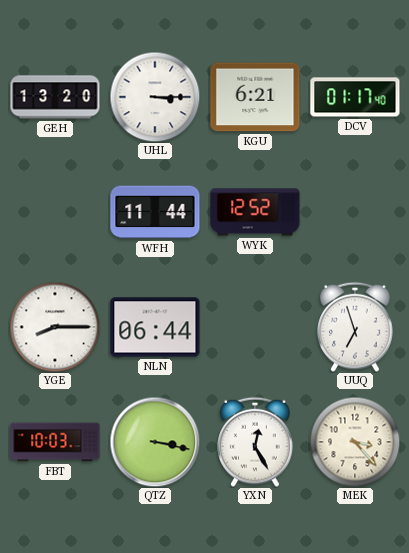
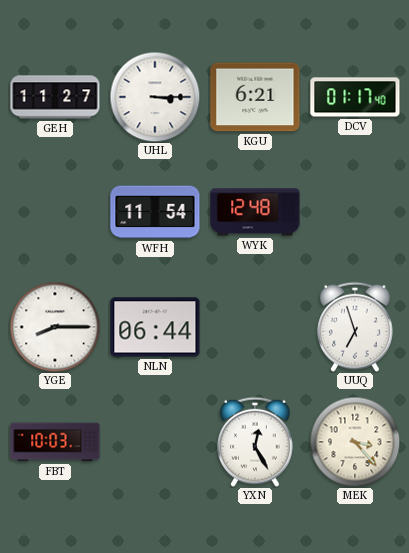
GEH: 13:20 -> 11:27 (55, 97)
WFH: 11:44 -> 11:54 (155, 212)
WYK: 12:52 -> 12:48 (255, 212)
QTZ: 3:17 -> none (155, 442)
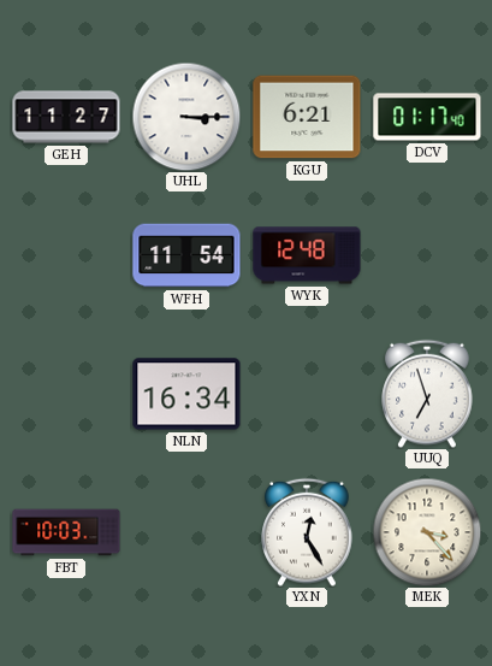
YGE: 8:15 -> none (55, 327)
NLN: 06:44 -> 16:34 (186, 394)
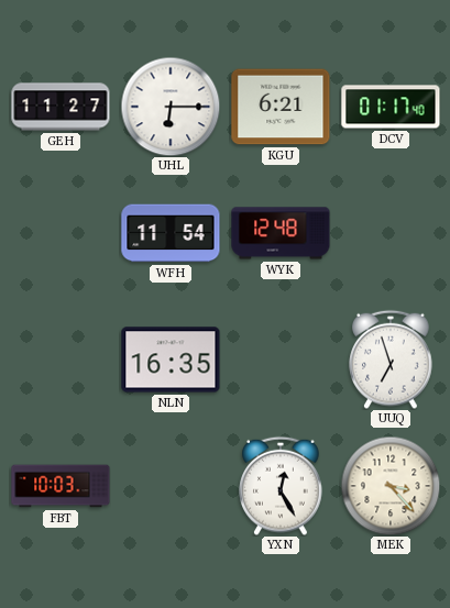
UHL: 3:15 -> 6:15 (171, 107)
NLN: 16:34 -> 16:35 (171, 360)
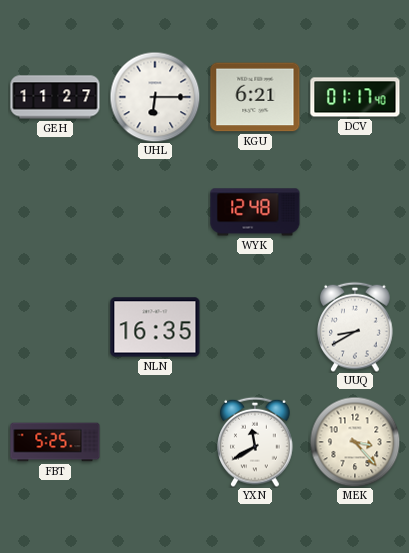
WFH: 11:54 -> none (171, 233)
UUQ: 6:57 -> 8:40 (355, 327)
FBT: 10:03 -> 5:25 (55, 442)
YXN: 12:25 -> 11:40 (255, 442)
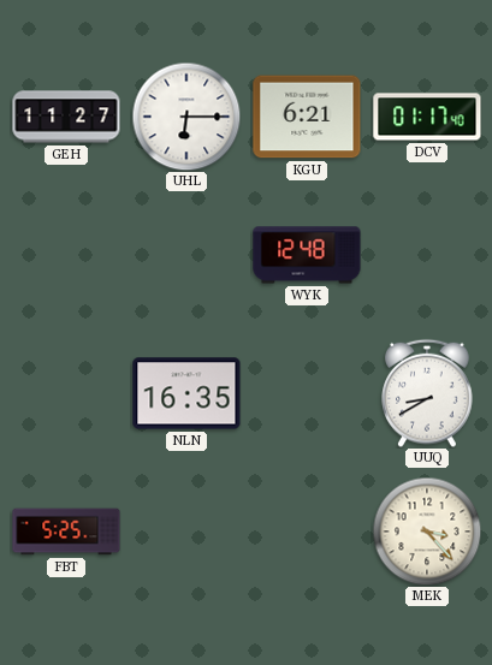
YXN: 11:40 -> none (255, 442)
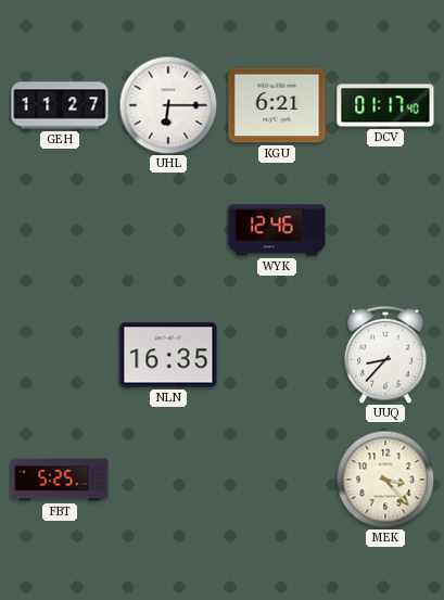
WYK: 12:48 -> 12:46 (277, 230)
UUQ: 8:40 -> 8:37 (385, 355)
